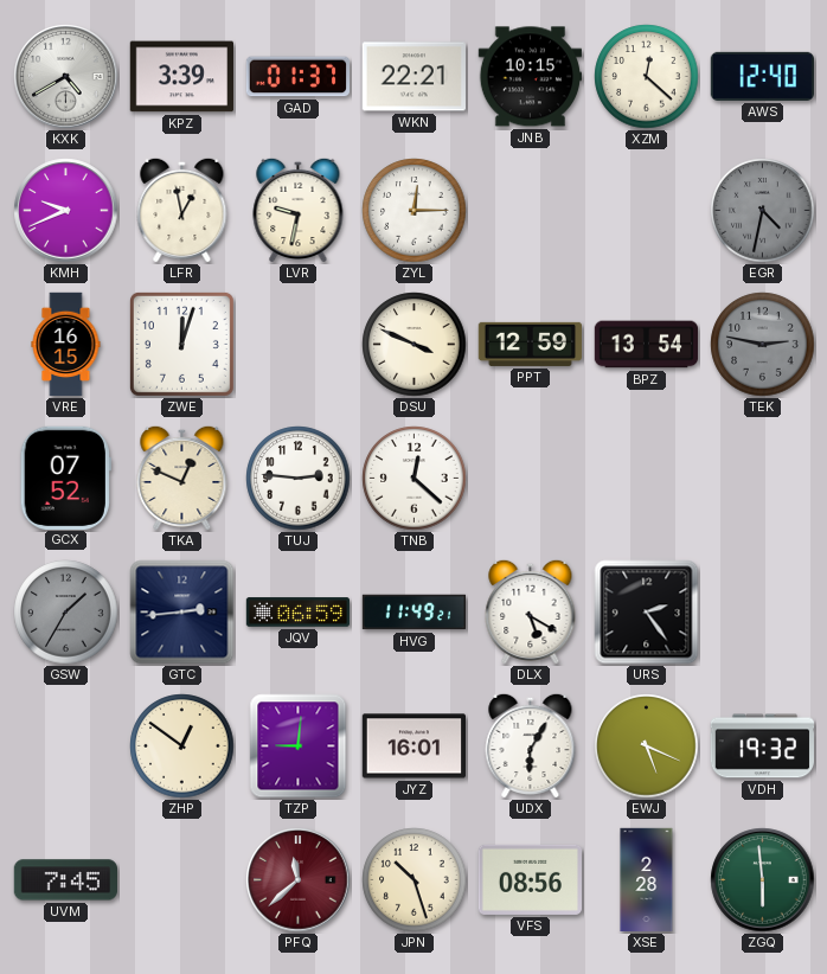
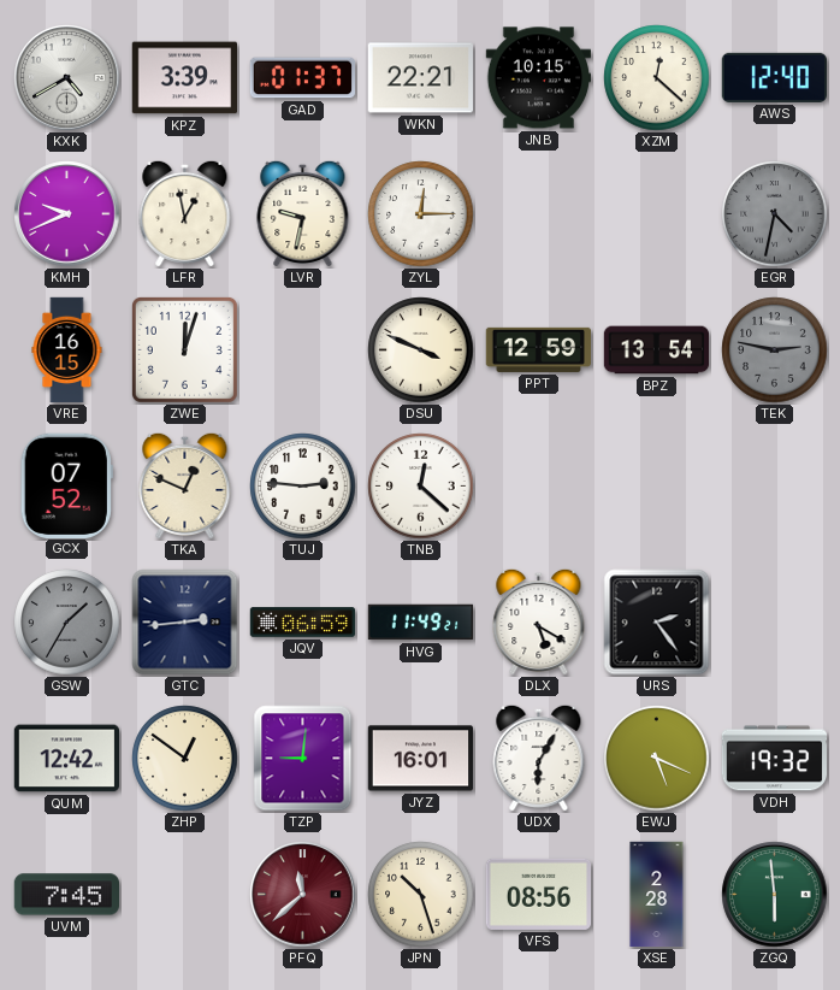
QUM: none -> 12:42 (66, 759)
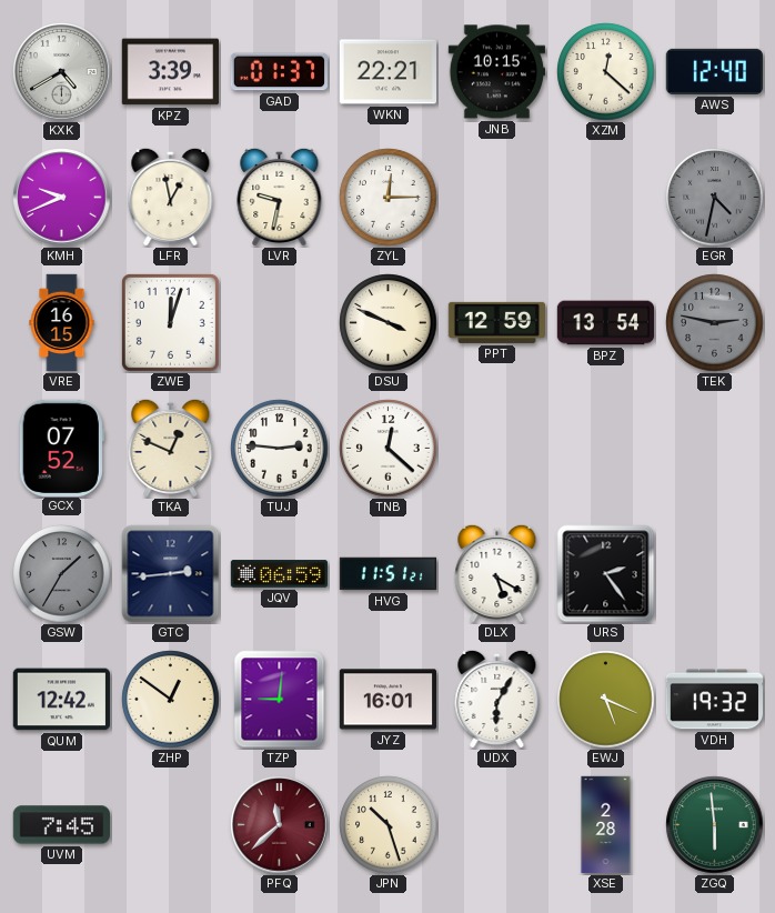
HVG: 11:49 -> 11:51 (389, 574)
VFS: 08:56 -> none (538, 894)
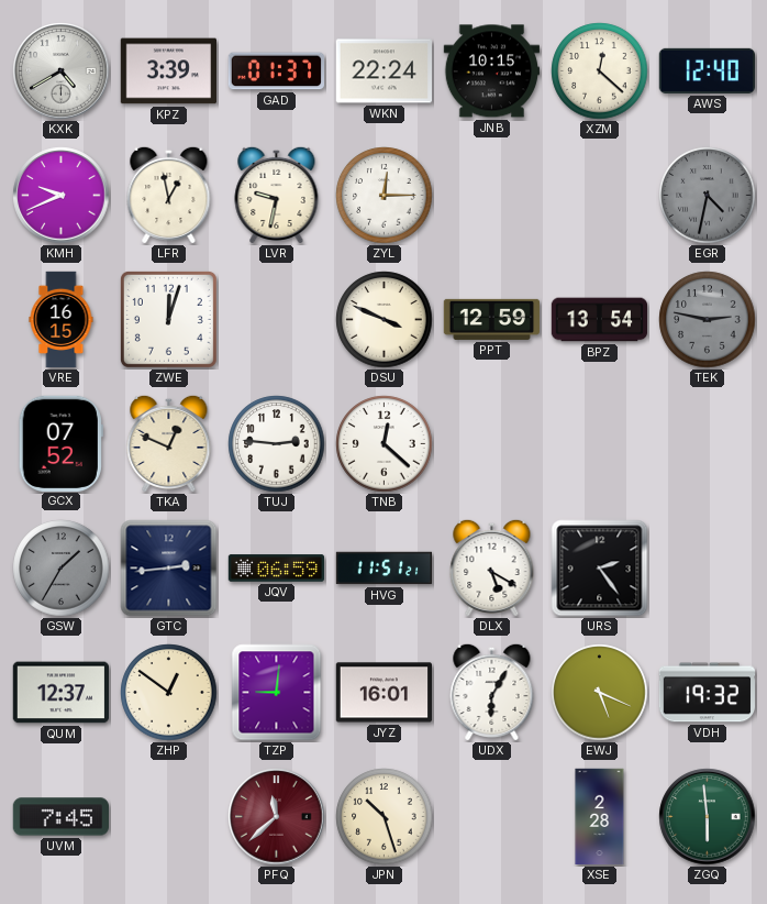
WKN: 22:21 -> 22:24 (383, 71)
QUM: 12:42 -> 12:37 (60, 693)
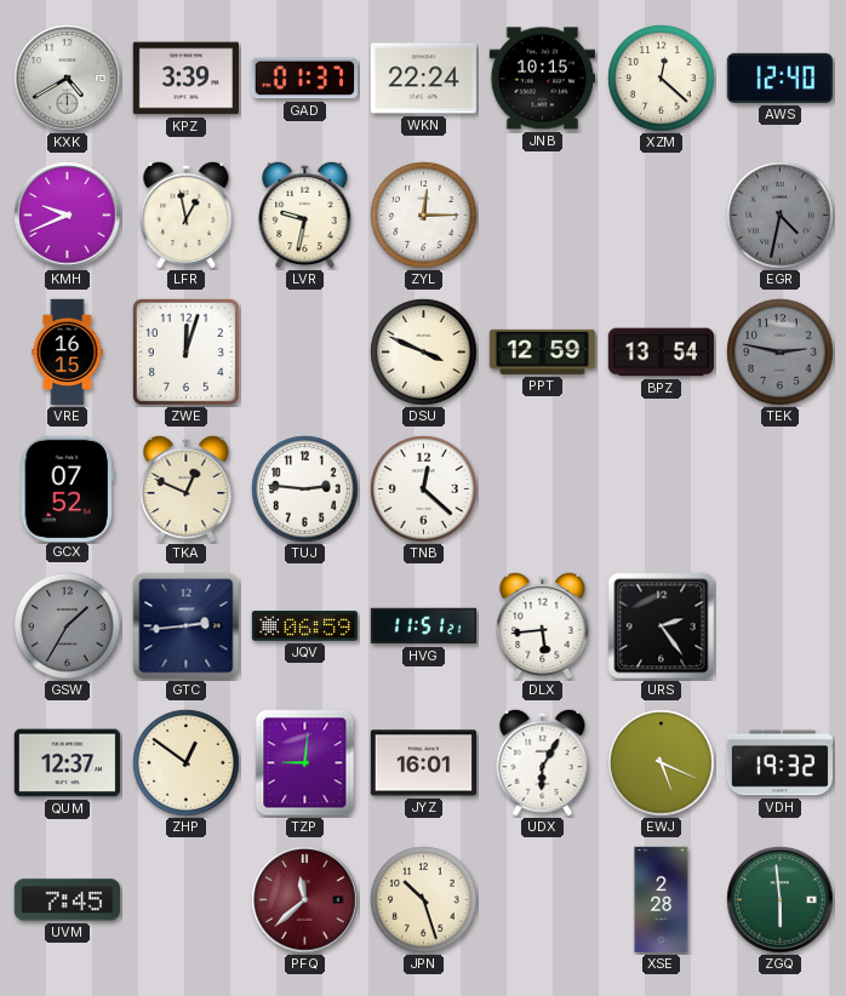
DLX: 5:20 -> 5:44 (543, 625)
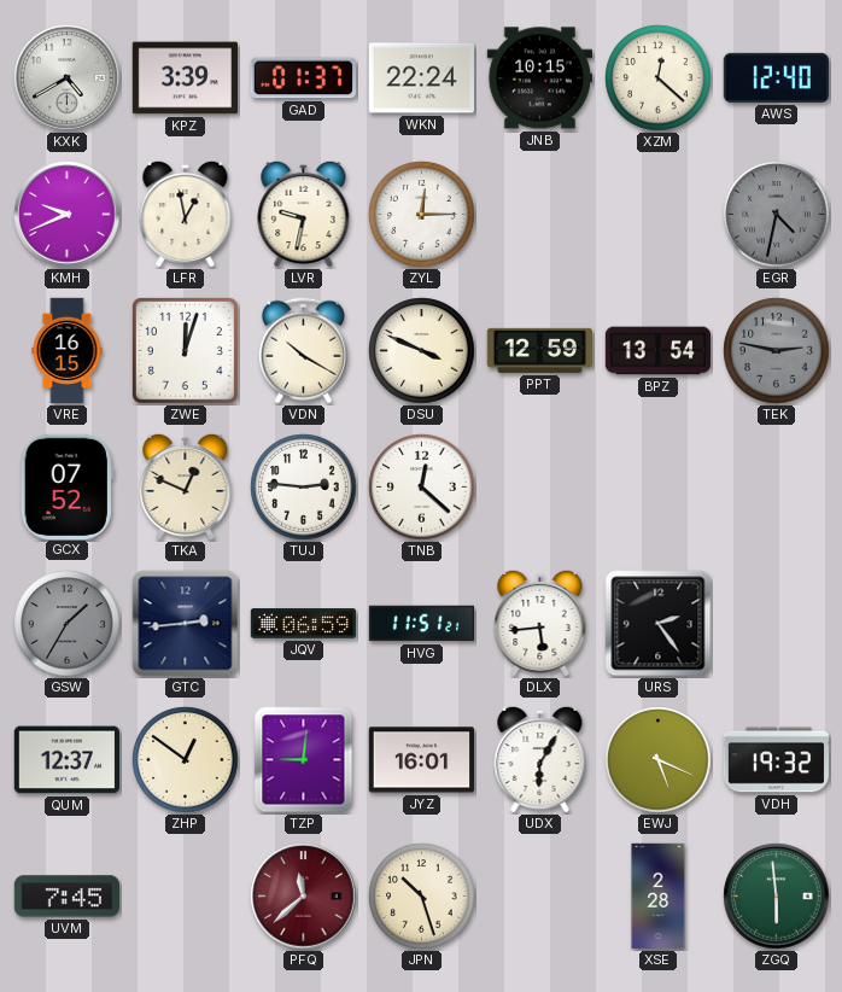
VDN: none -> 10:20 (303, 351)
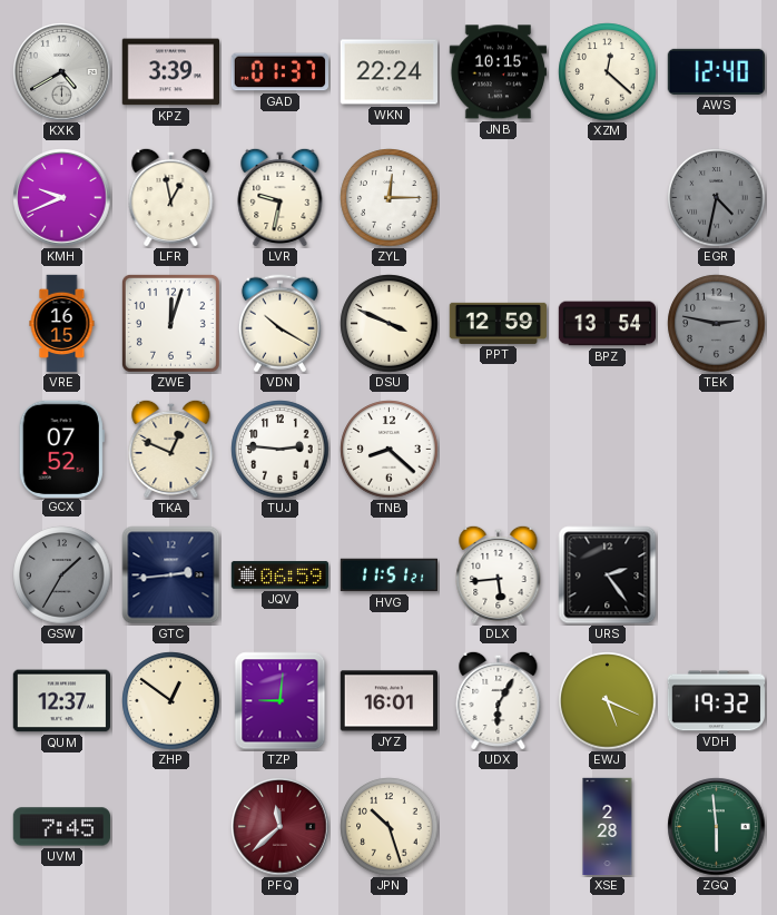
TNB: 12:22 -> 8:22 (390, 450)
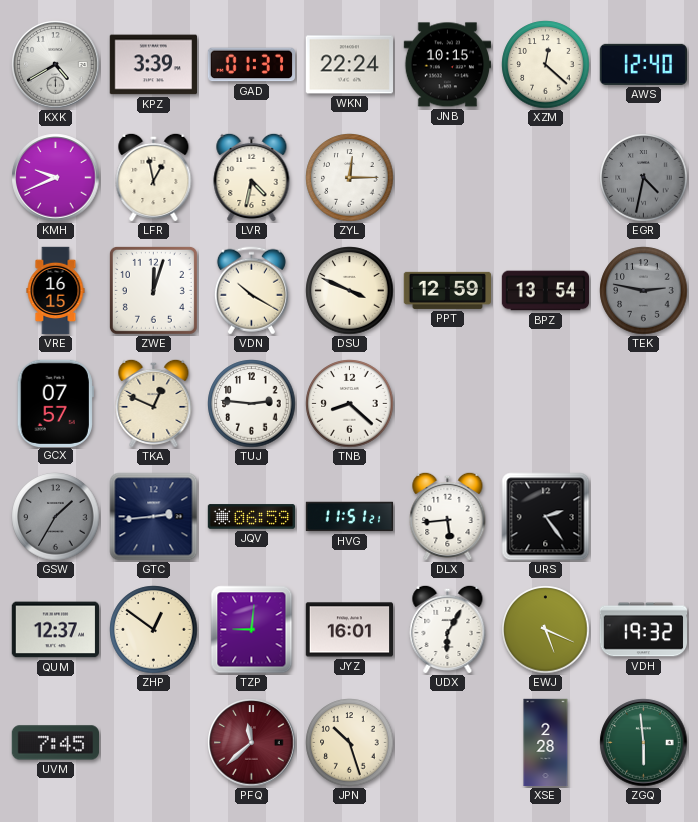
LVR: 9:32 -> 4:32 (252, 177)
GCX: 07:52 -> 07:57 (55, 403)
